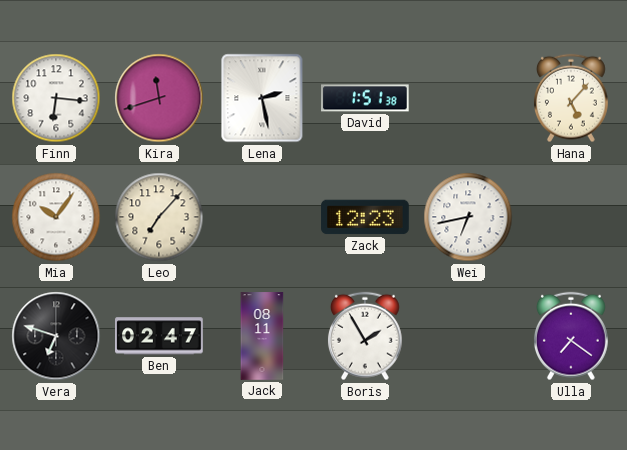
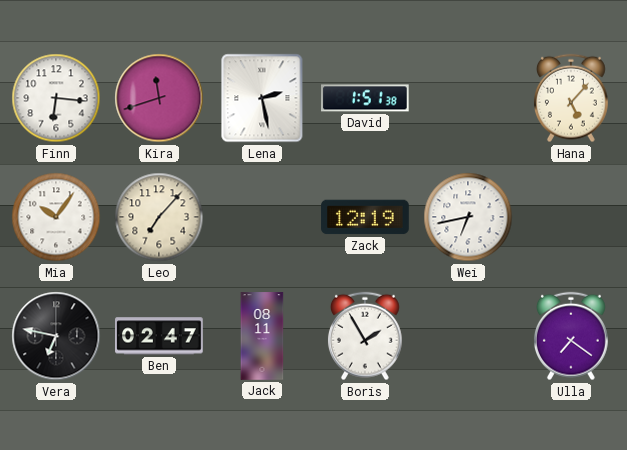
Zack: 12:23 -> 12:19 (365, 217)
Vera: 6:48 -> 6:47 (56, 336)
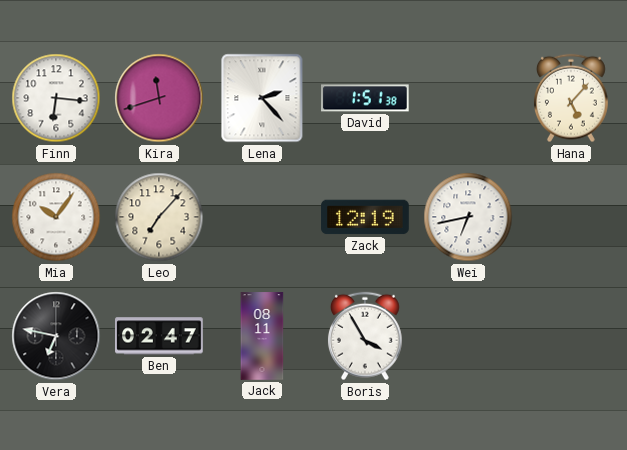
Lena: 2:28 -> 2:23 (262, 98)
Boris: 1:55 -> 3:55 (365, 336)
Ulla: 7:21 -> none (571, 336)
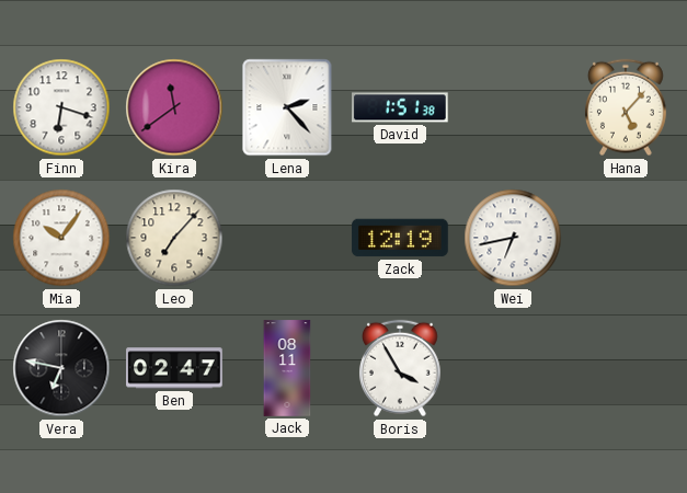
Finn: 6:16 -> 6:18 (61, 107)
Kira: 11:42 -> 11:39 (174, 107)
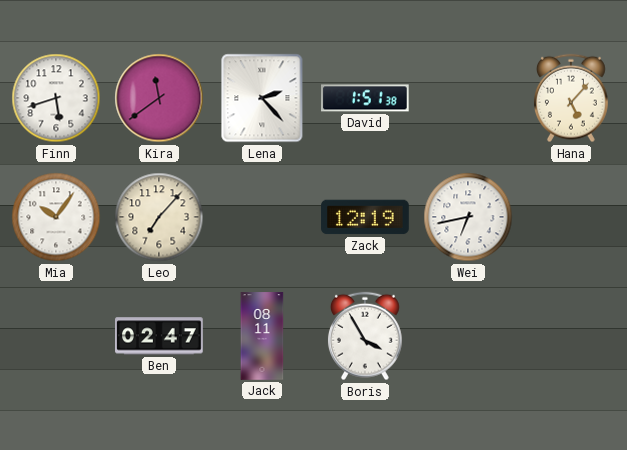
Finn: 6:18 -> 5:42 (56, 98)
Vera: 6:47 -> none (61, 368)
